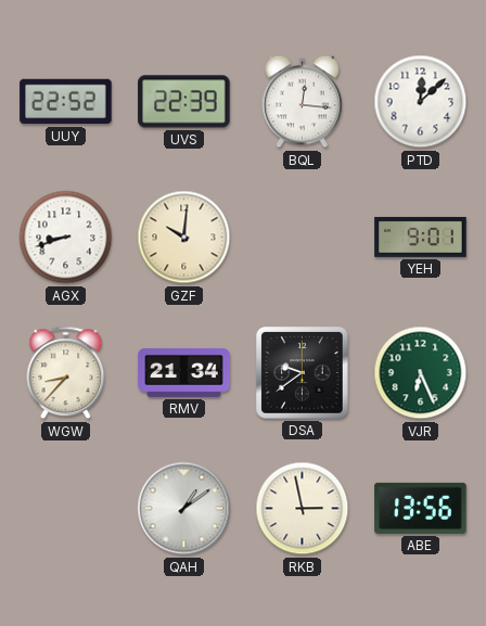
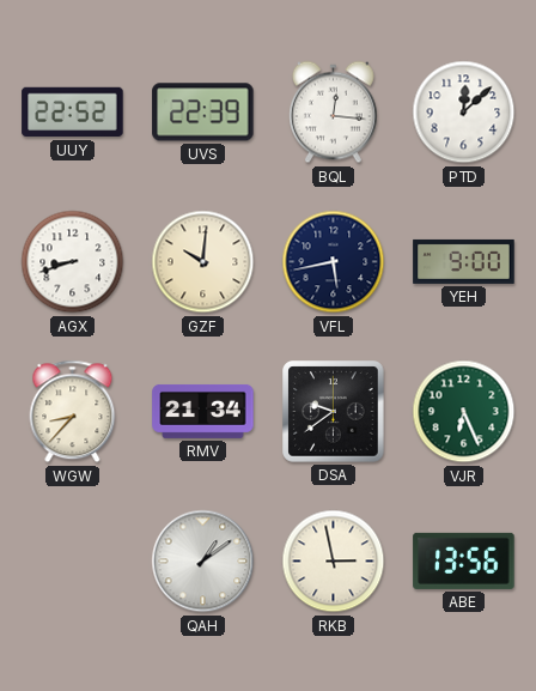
VFL: none -> 5:43 (334, 262)
YEH: 9:01 -> 9:00 (464, 261)
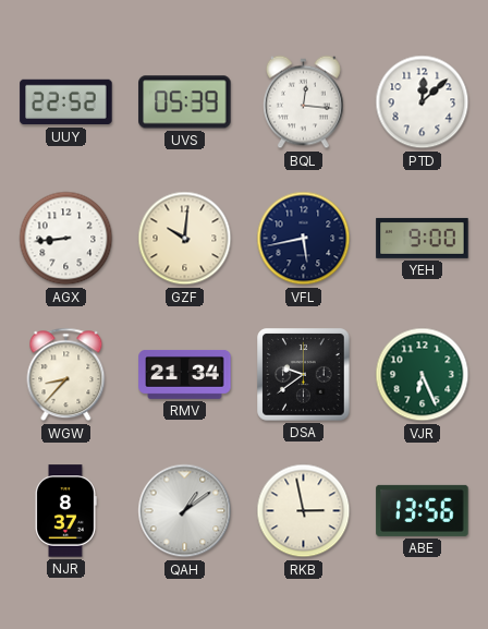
UVS: 22:39 -> 05:39 (185, 102)
AGX: 8:42 -> 8:44 (66, 239)
NJR: none -> 8:37 (65, 511)
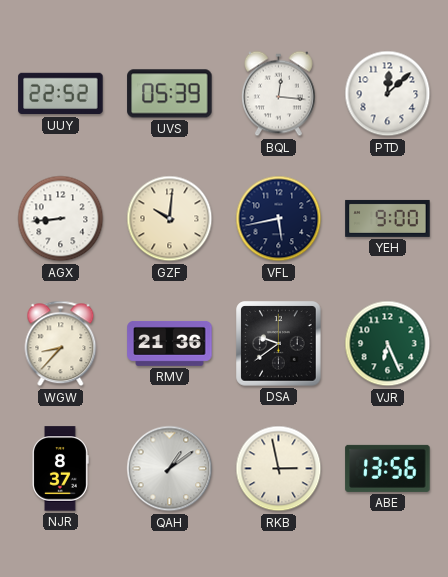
RMV: 21:34 -> 21:36 (170, 343)
